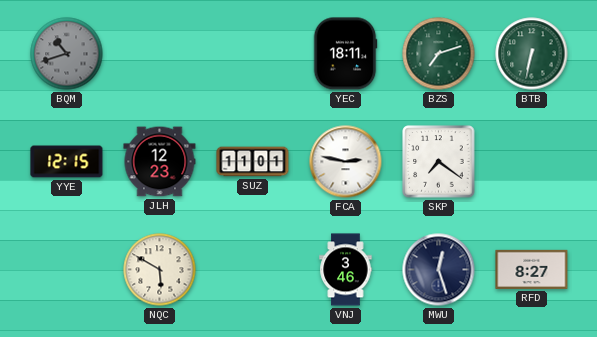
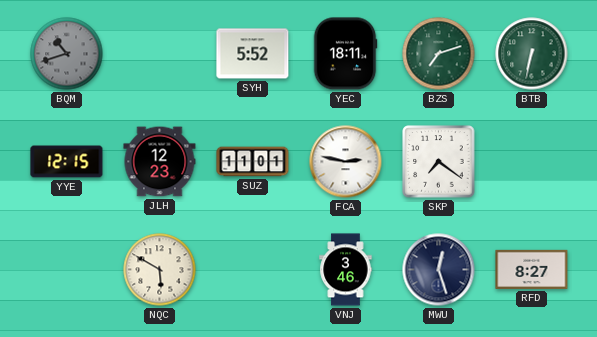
SYH: none -> 5:52 (253, 54)
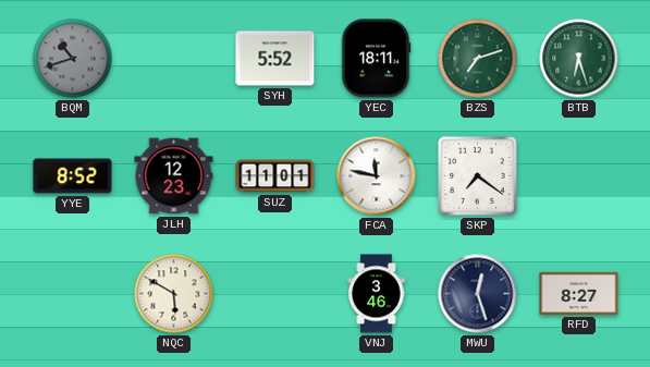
BTB: 6:32 -> 6:27 (579, 59)
YYE: 12:15 -> 8:52 (73, 176)
FCA: 2:47 -> 11:47 (377, 176)
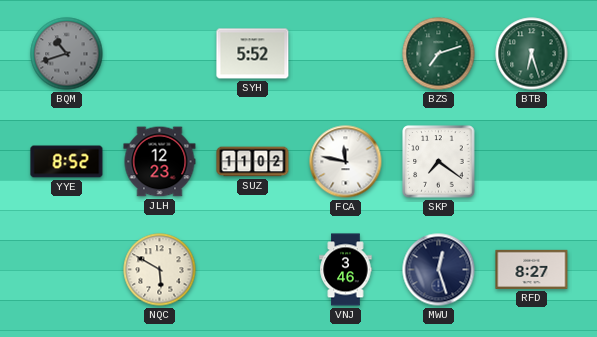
YEC: 18:11 -> none (376, 59)
SUZ: 11:01 -> 11:02 (253, 162)
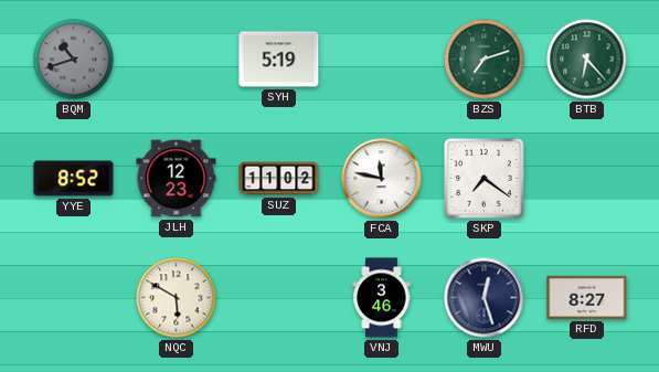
SYH: 5:52 -> 5:19 (279, 60)
BTB: 6:27 -> 6:23 (587, 60)
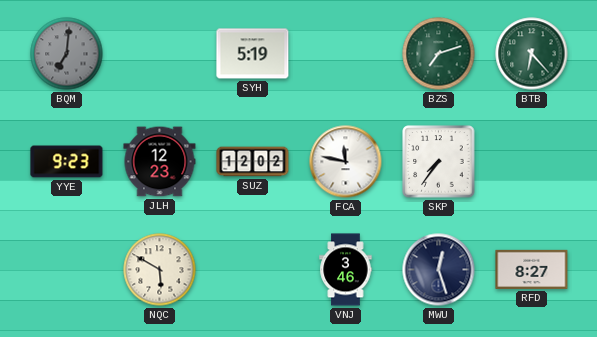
BQM: 10:42 -> 7:01 (67, 54)
YYE: 8:52 -> 9:23 (67, 162)
SUZ: 11:02 -> 12:02 (253, 162)
SKP: 7:21 -> 7:36 (439, 162)
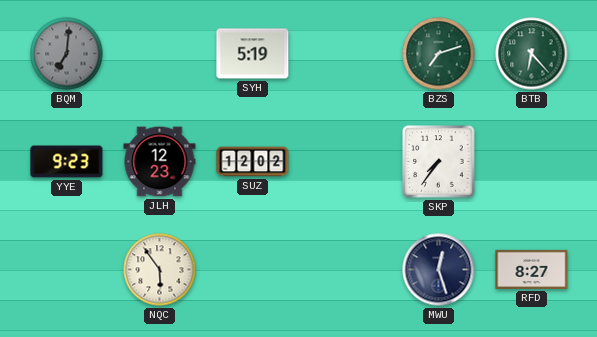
FCA: 11:47 -> none (346, 162)
NQC: 5:50 -> 5:54 (160, 270)
VNJ: 3:46 -> none (346, 270)
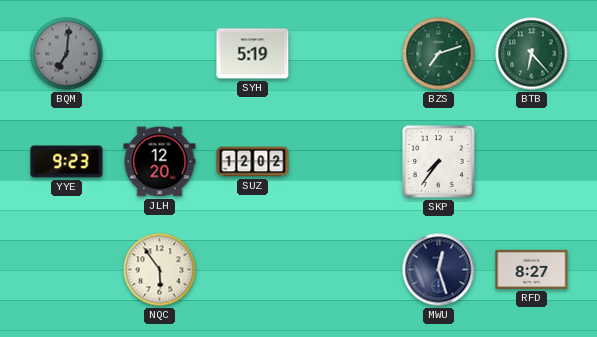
JLH: 12:23 -> 12:20 (160, 162)
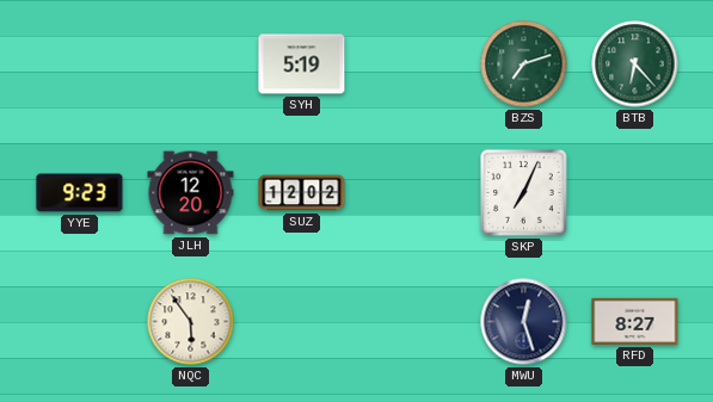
BQM: 7:01 -> none (67, 54)
SKP: 7:36 -> 7:04 (524, 193)
